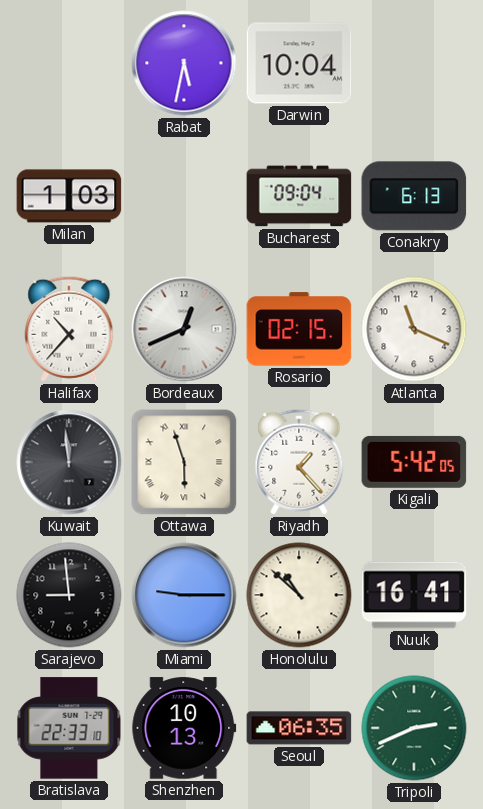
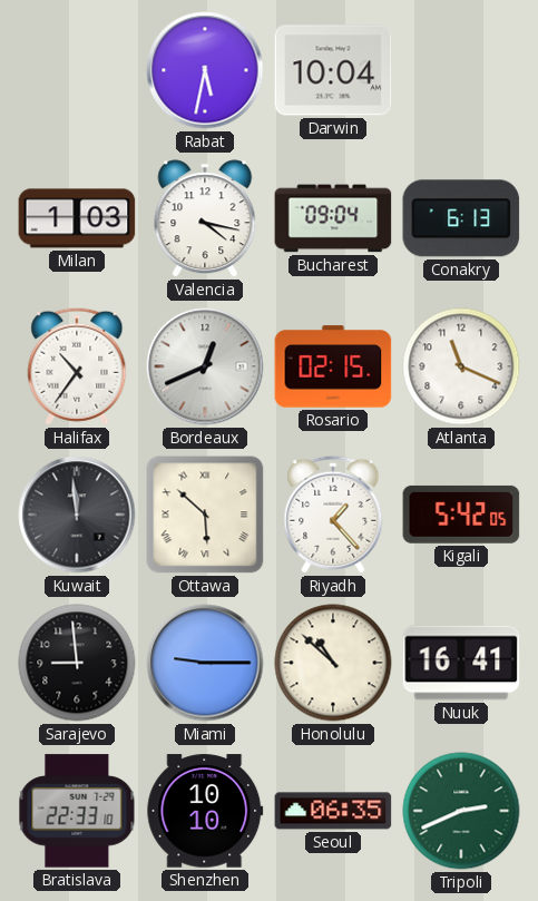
Valencia: none -> 4:17 (205, 218)
Halifax: 10:37 -> 10:36 (77, 366)
Ottawa: 5:57 -> 5:52 (205, 515)
Shenzhen: 10:13 -> 10:10 (205, 811)
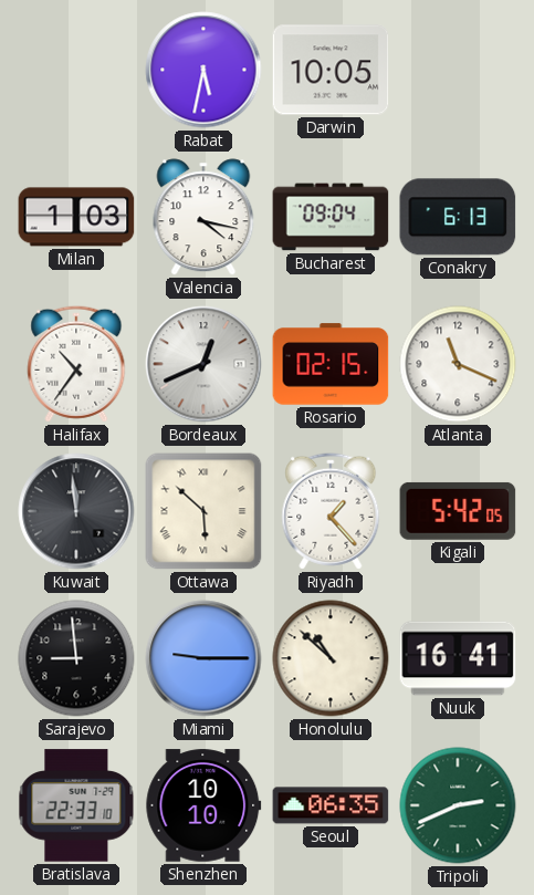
Darwin: 10:04 -> 10:05 (331, 70)
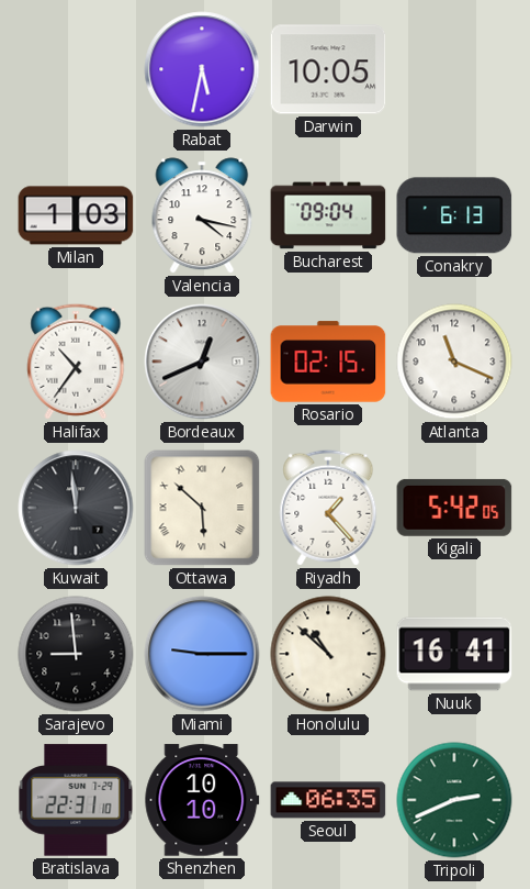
Bratislava: 22:33 -> 22:31 (76, 800)
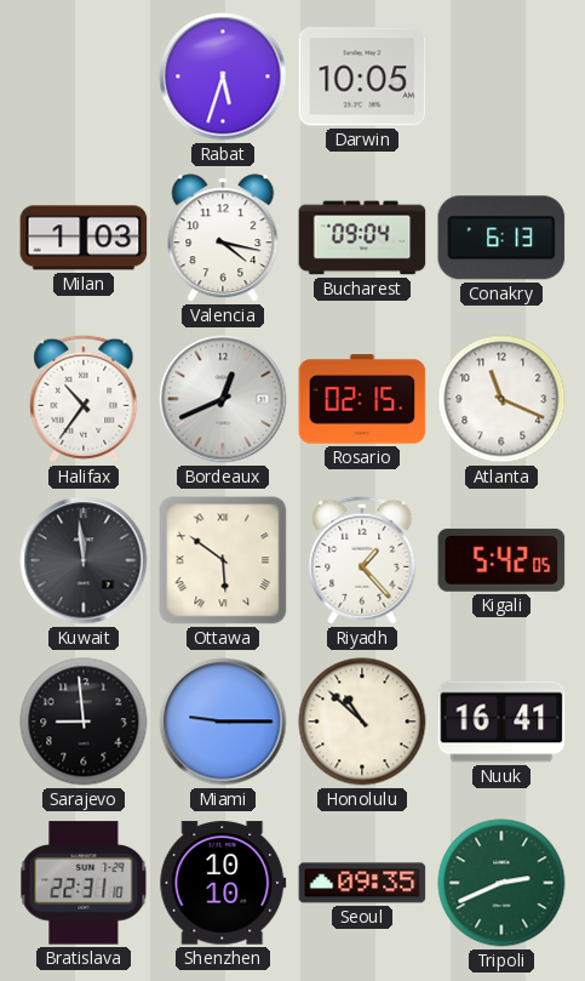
Rabat: 5:32 -> 5:33 (223, 76)
Ottawa: 5:52 -> 5:51 (223, 560)
Seoul: 06:35 -> 09:35 (362, 883)
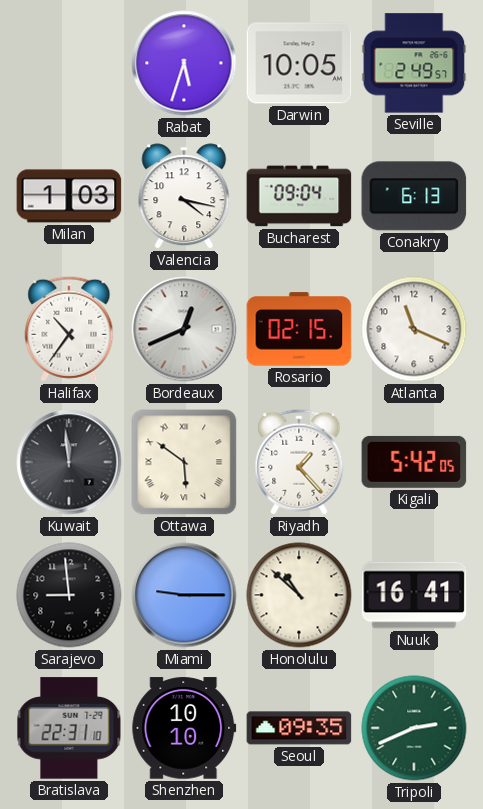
Seville: none -> 2:49 (414, 63)
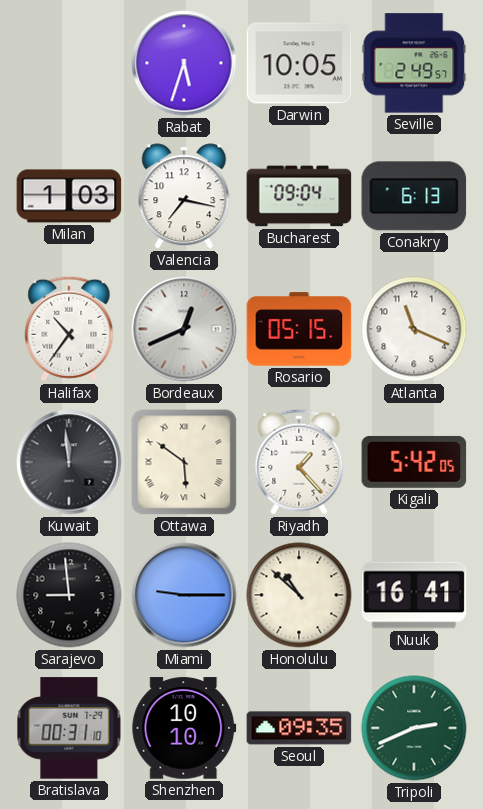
Valencia: 4:17 -> 7:17 (184, 196)
Rosario: 02:15 -> 05:15 (299, 329)
Bratislava: 22:31 -> 00:31 (69, 728)
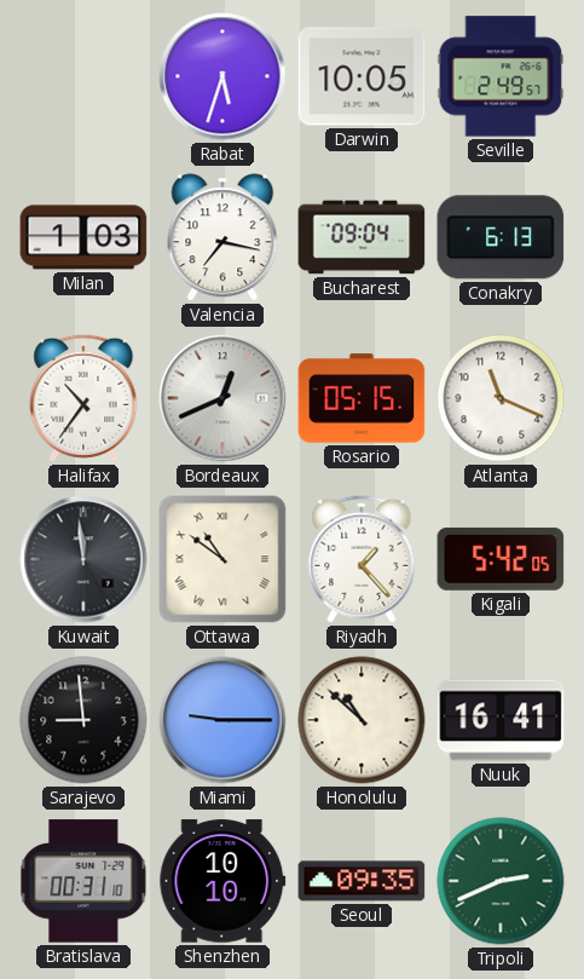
Ottawa: 5:51 -> 10:51 (222, 559)
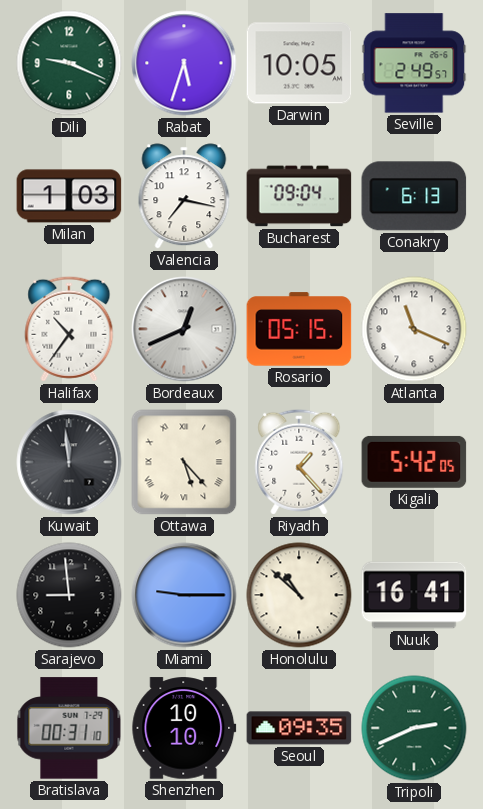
Dili: none -> 9:19 (69, 63)
Ottawa: 10:51 -> 5:23 (184, 462)
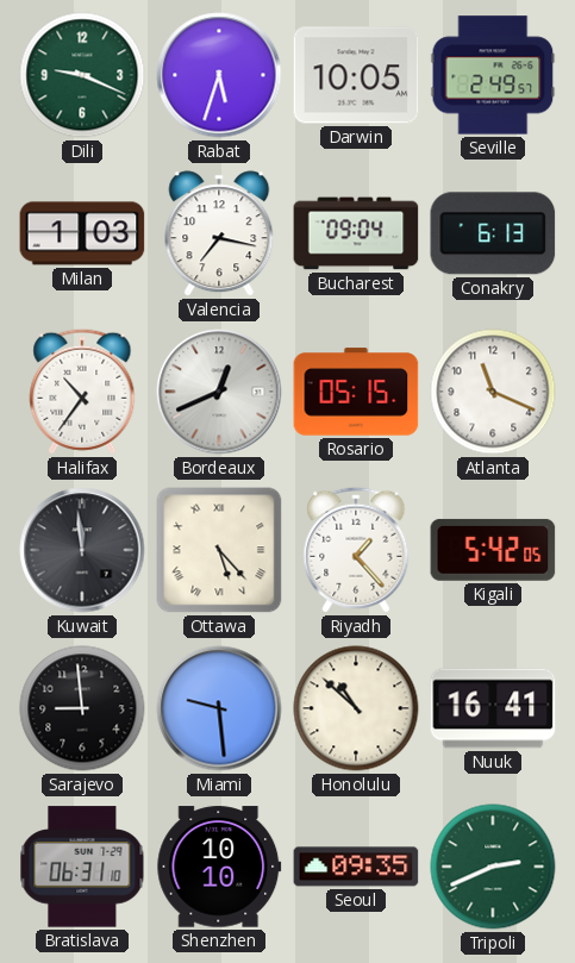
Miami: 9:15 -> 9:29 (219, 708)
Bratislava: 00:31 -> 06:31 (82, 867)
